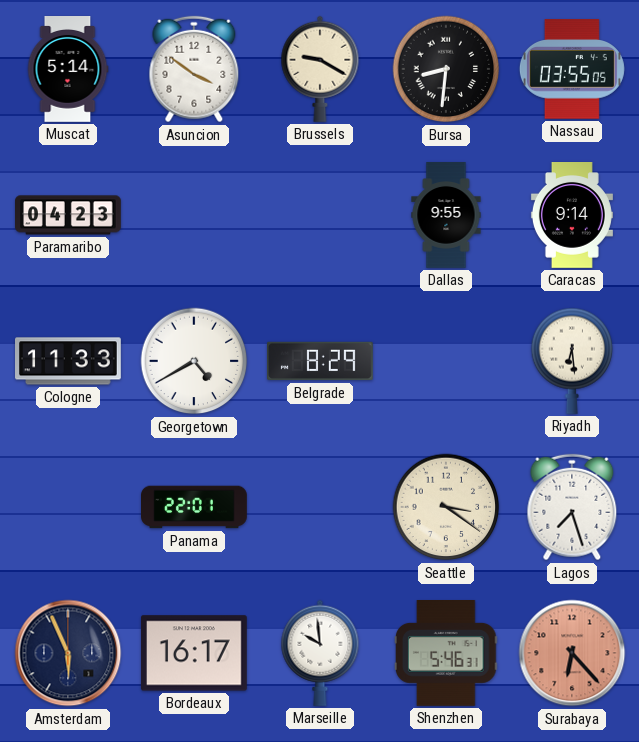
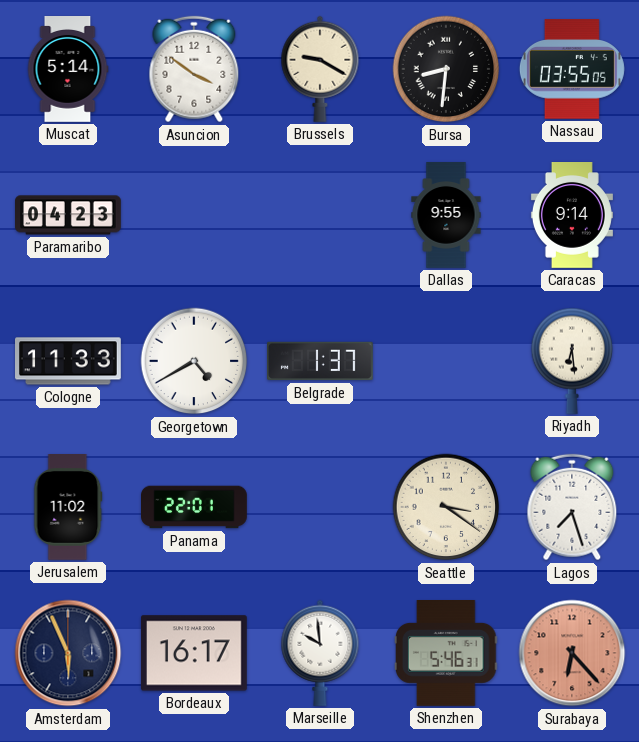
Belgrade: 8:29 -> 1:37 (321, 361)
Jerusalem: none -> 11:02 (68, 508)
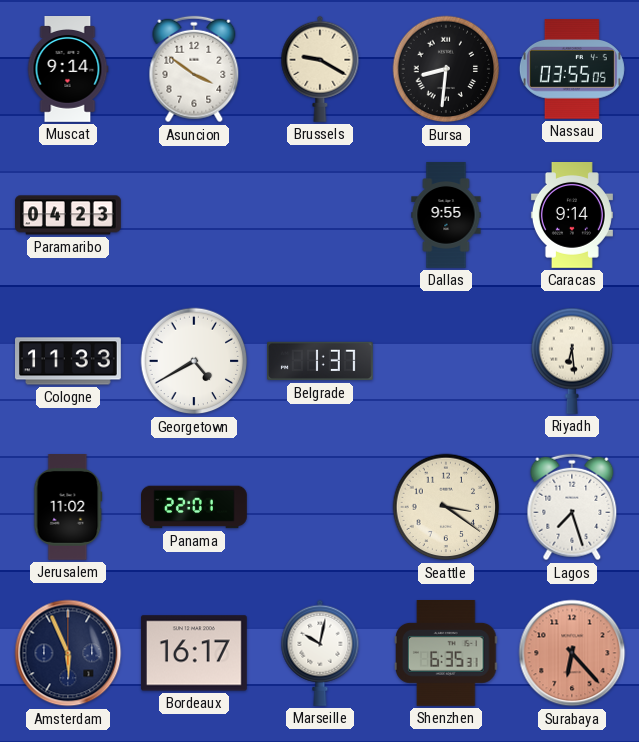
Muscat: 5:14 -> 9:14 (68, 70)
Marseille: 9:59 -> 10:02 (320, 653)
Shenzhen: 5:46 -> 6:35 (446, 654)
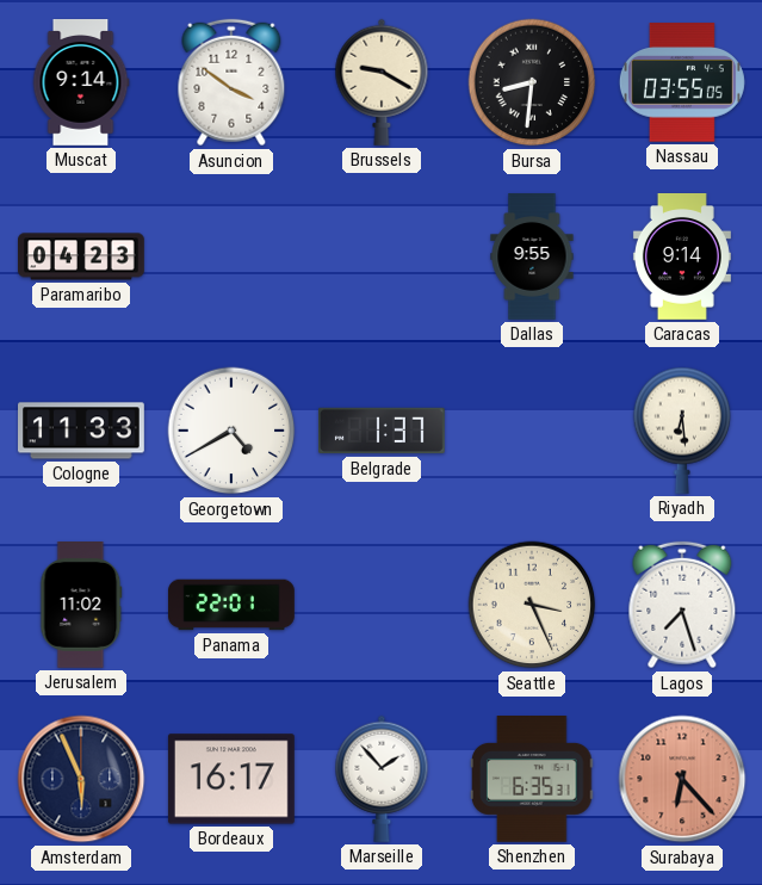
Seattle: 3:21 -> 3:26 (532, 605)
Marseille: 10:02 -> 1:53 (382, 779)
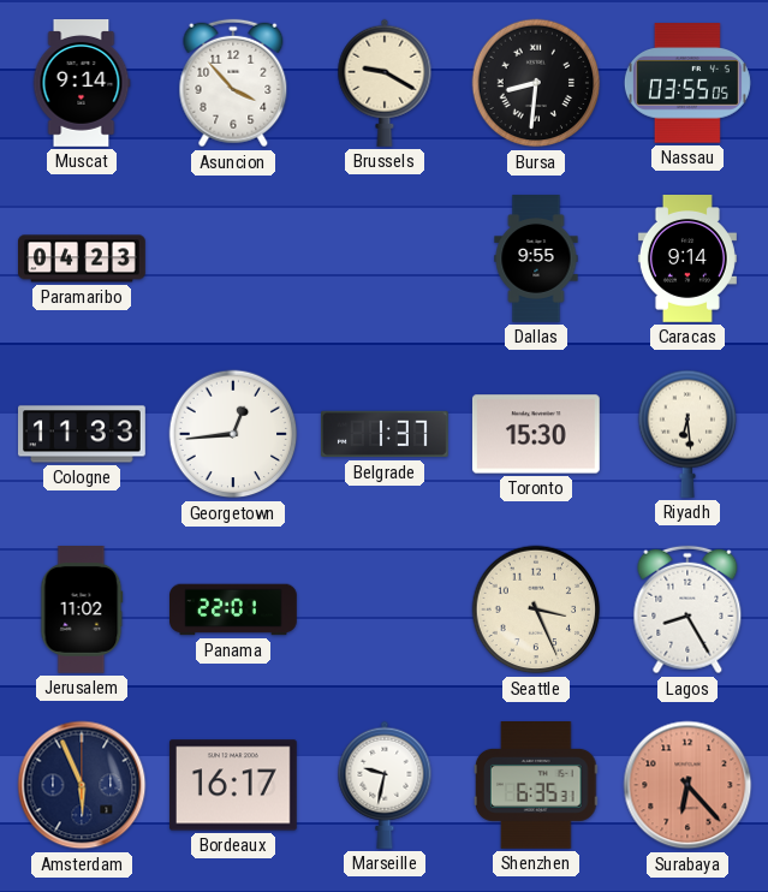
Asuncion: 3:51 -> 3:53 (233, 83)
Georgetown: 4:40 -> 12:44 (233, 434)
Toronto: none -> 15:30 (536, 434)
Lagos: 7:27 -> 8:25 (687, 609)
Marseille: 1:53 -> 9:32 (385, 785)
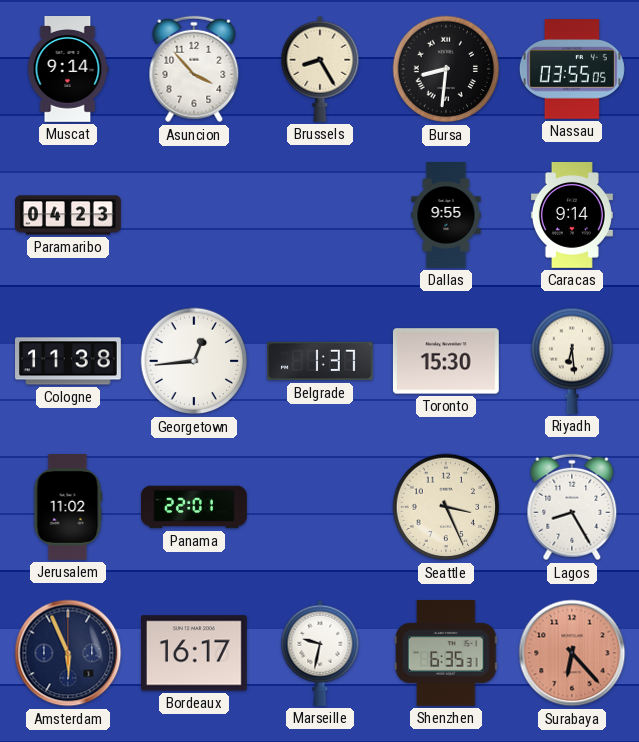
Brussels: 9:20 -> 8:25 (320, 69)
Cologne: 11:33 -> 11:38 (69, 361)
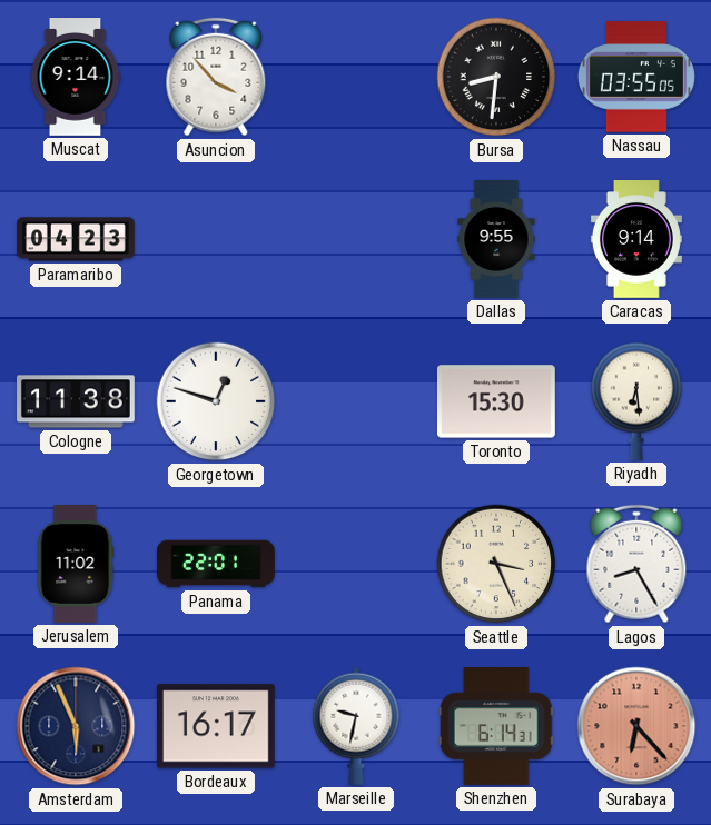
Brussels: 8:25 -> none (320, 69)
Georgetown: 12:44 -> 12:48 (216, 401)
Belgrade: 1:37 -> none (321, 361)
Shenzhen: 6:35 -> 6:14 (496, 727)
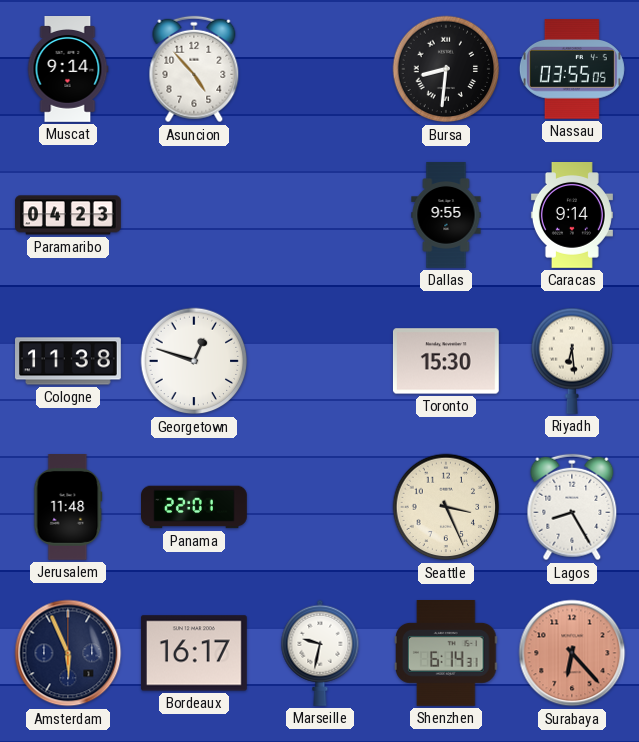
Asuncion: 3:53 -> 4:53 (194, 69)
Jerusalem: 11:02 -> 11:48 (68, 508)
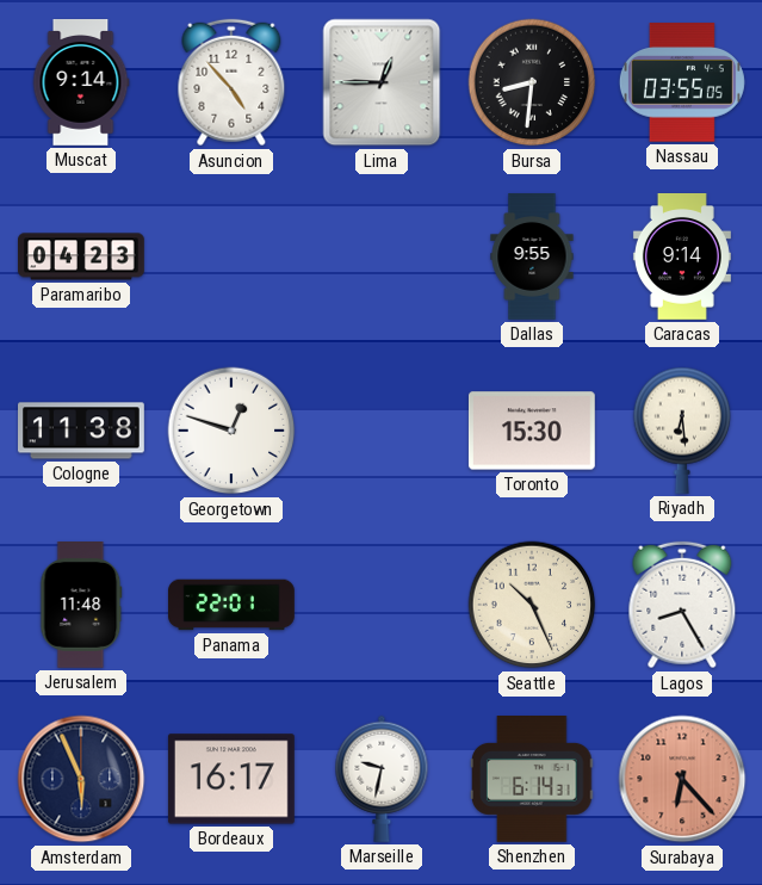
Lima: none -> 12:45 (382, 82)
Seattle: 3:26 -> 10:26 (532, 605)
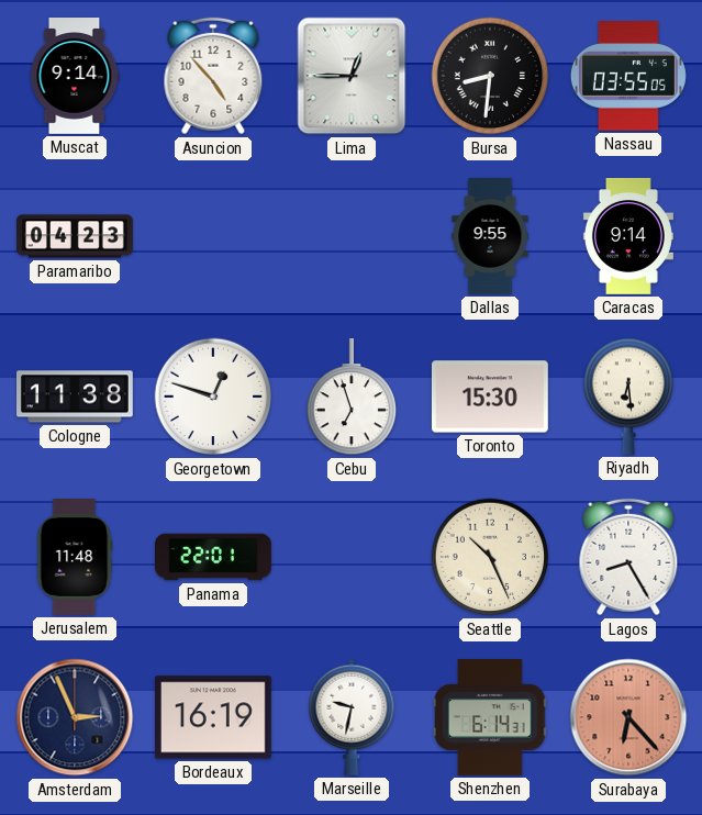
Cebu: none -> 6:57 (352, 398)
Amsterdam: 5:56 -> 2:56 (75, 717)
Bordeaux: 16:17 -> 16:19 (213, 717)
